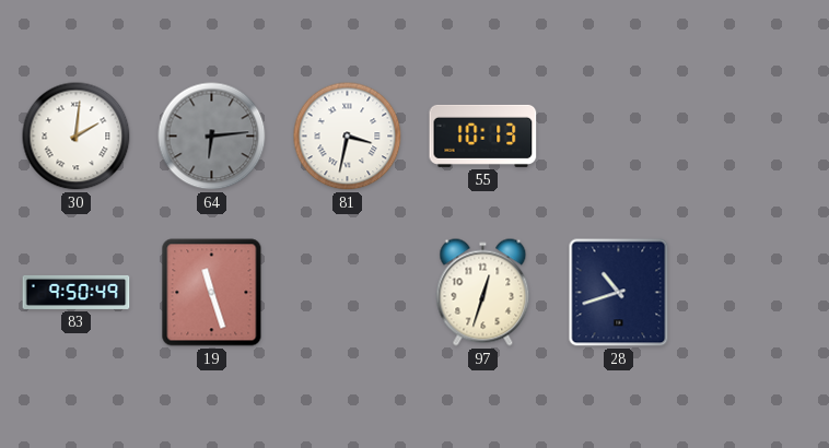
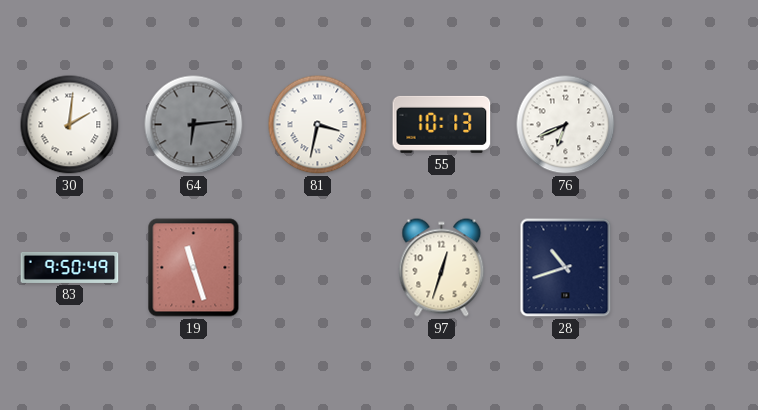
76: none -> 6:41 (566, 125)
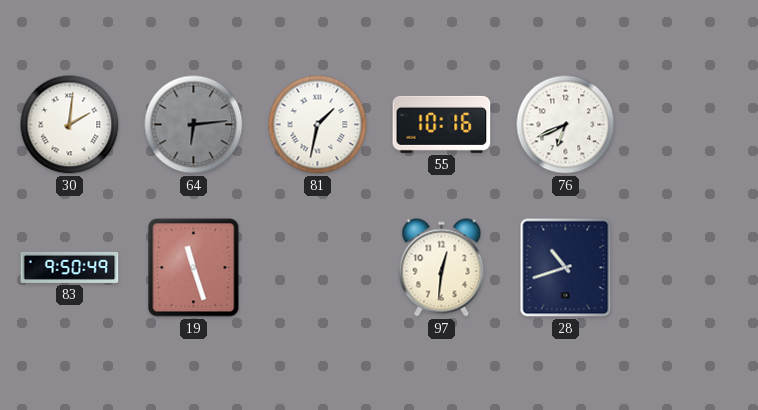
81: 3:32 -> 1:32 (318, 125)
55: 10:13 -> 10:16 (442, 124)
97: 12:33 -> 12:31 (442, 268)
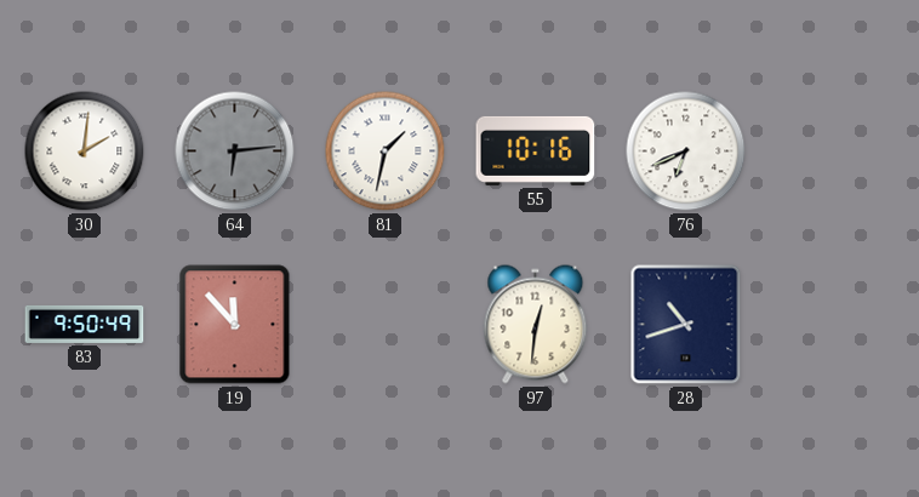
19: 11:27 -> 11:53 (235, 325)
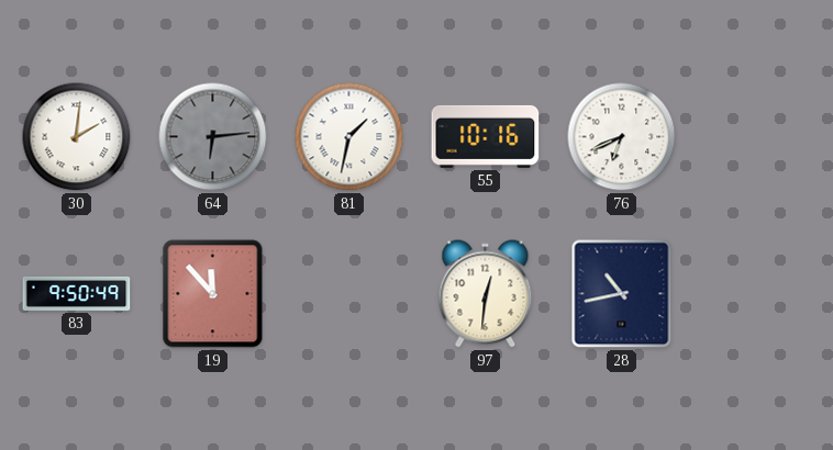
28: 10:42 -> 10:43 (622, 294)
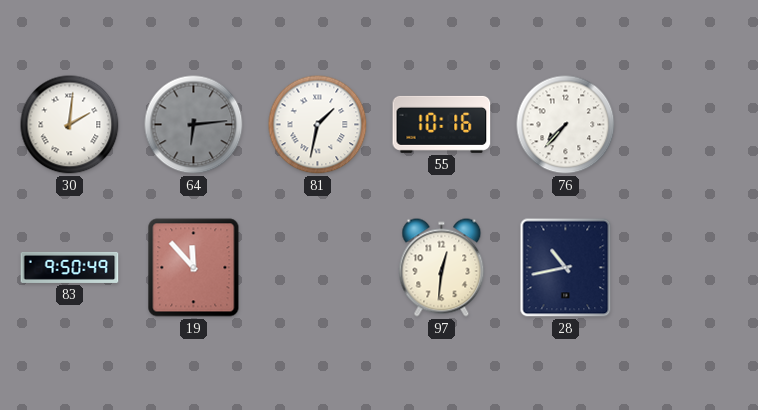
76: 6:41 -> 7:37 (566, 125)
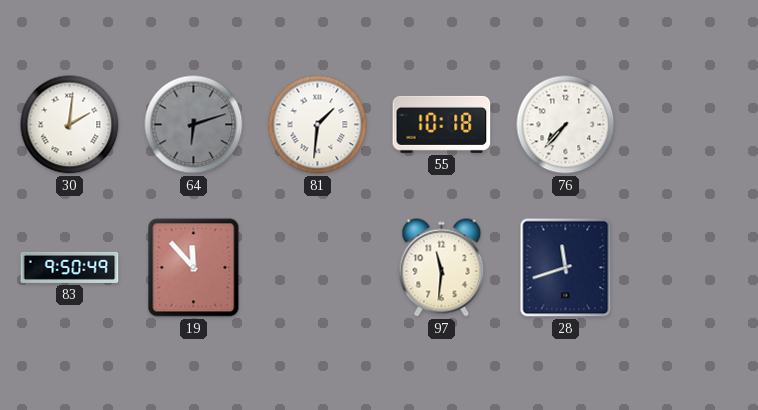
64: 6:14 -> 6:12 (194, 125)
81: 1:32 -> 1:31 (318, 125)
55: 10:16 -> 10:18 (442, 124)
97: 12:31 -> 11:31 (442, 268)
28: 10:43 -> 11:42 (566, 268)
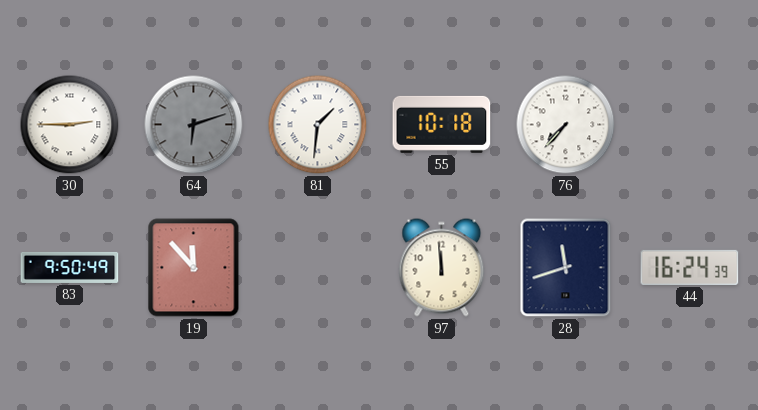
30: 2:01 -> 2:45 (70, 125)
97: 11:31 -> 11:59 (442, 268)
44: none -> 16:24 (690, 267)
